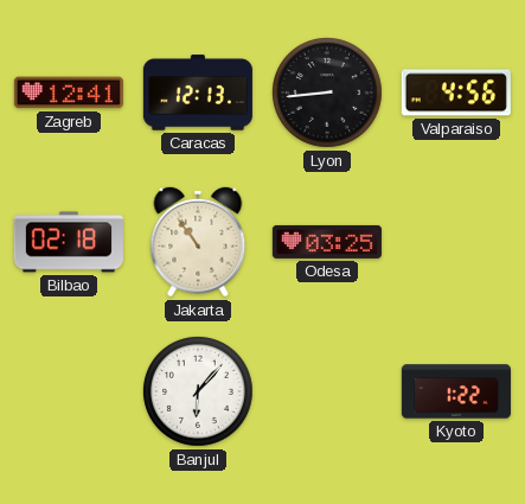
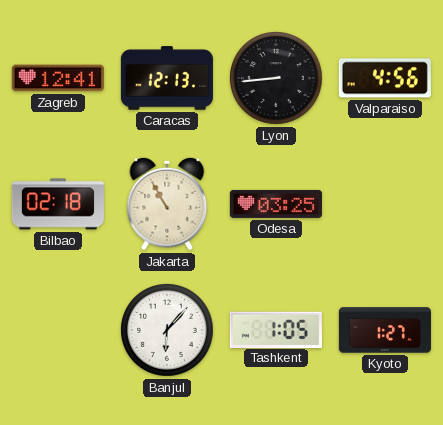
Jakarta: 10:54 -> 10:55 (167, 204)
Tashkent: none -> 1:05 (276, 329)
Kyoto: 1:22 -> 1:27 (385, 330)
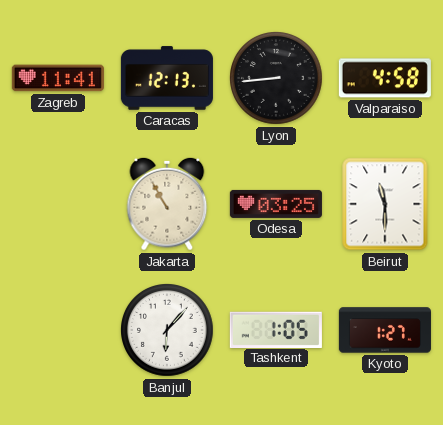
Zagreb: 12:41 -> 11:41 (58, 78)
Valparaiso: 4:56 -> 4:58 (385, 78)
Bilbao: 02:18 -> none (58, 204)
Beirut: none -> 11:30 (385, 204)
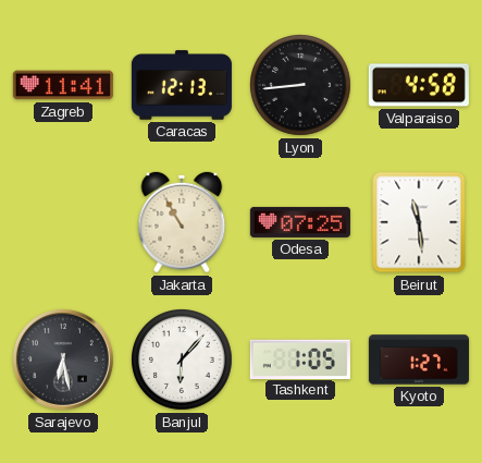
Odesa: 03:25 -> 07:25 (300, 222)
Beirut: 11:30 -> 11:29 (419, 222)
Sarajevo: none -> 6:28 (63, 360)
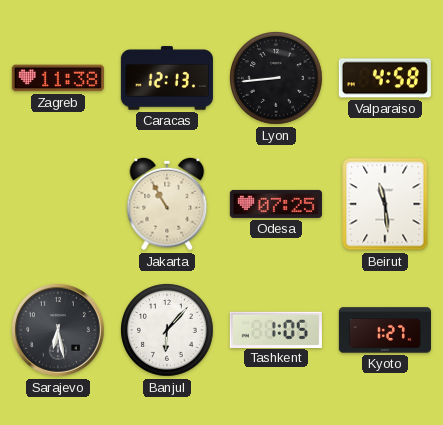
Zagreb: 11:41 -> 11:38 (58, 78)
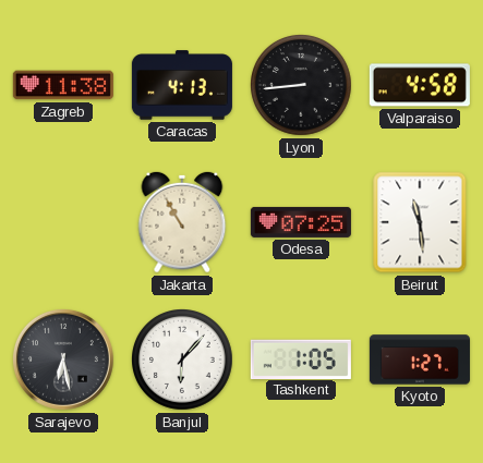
Caracas: 12:13 -> 4:13 (182, 85)
